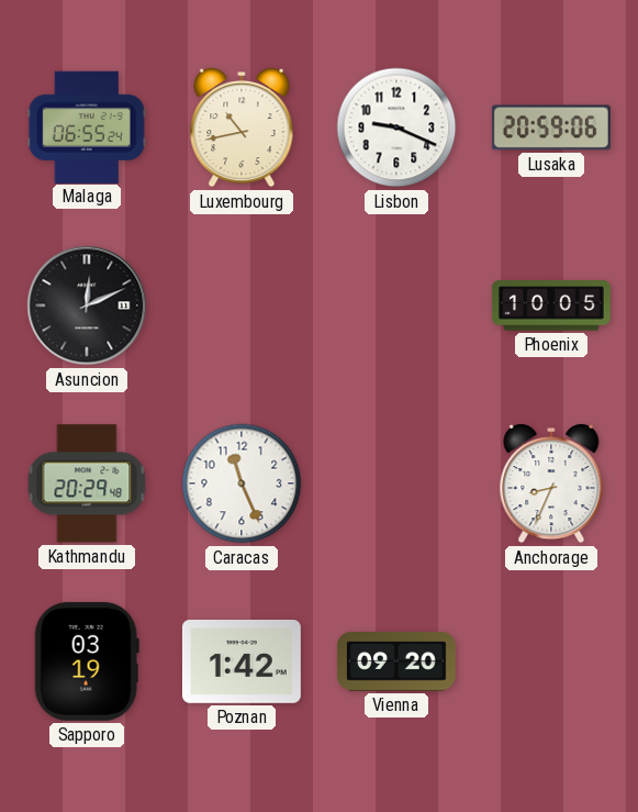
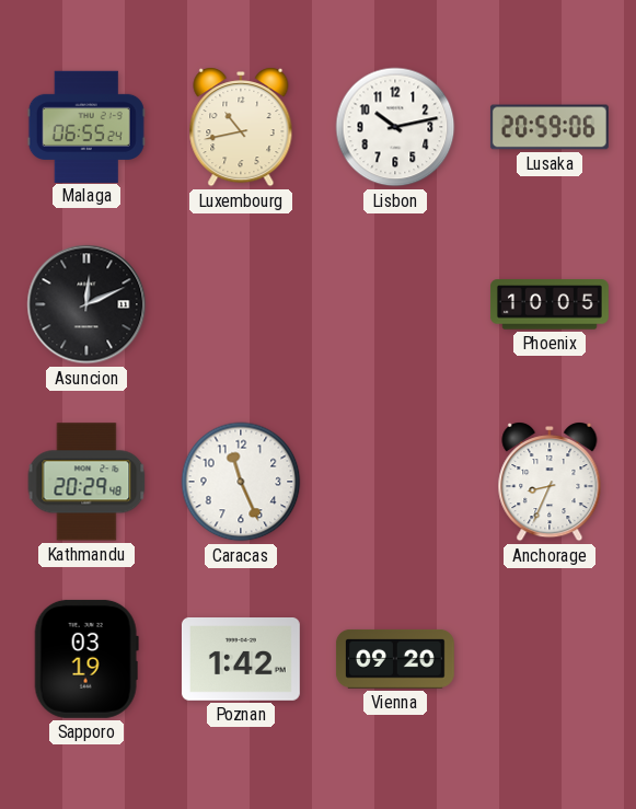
Lisbon: 9:19 -> 10:13 (395, 127)
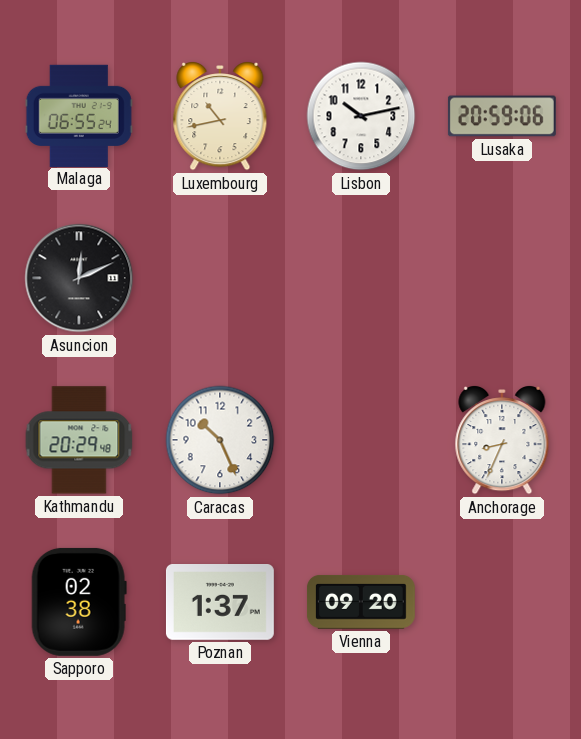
Phoenix: 10:05 -> none (550, 304)
Caracas: 11:26 -> 10:26 (220, 440)
Sapporo: 03:19 -> 02:38 (79, 602)
Poznan: 1:42 -> 1:37 (220, 603)
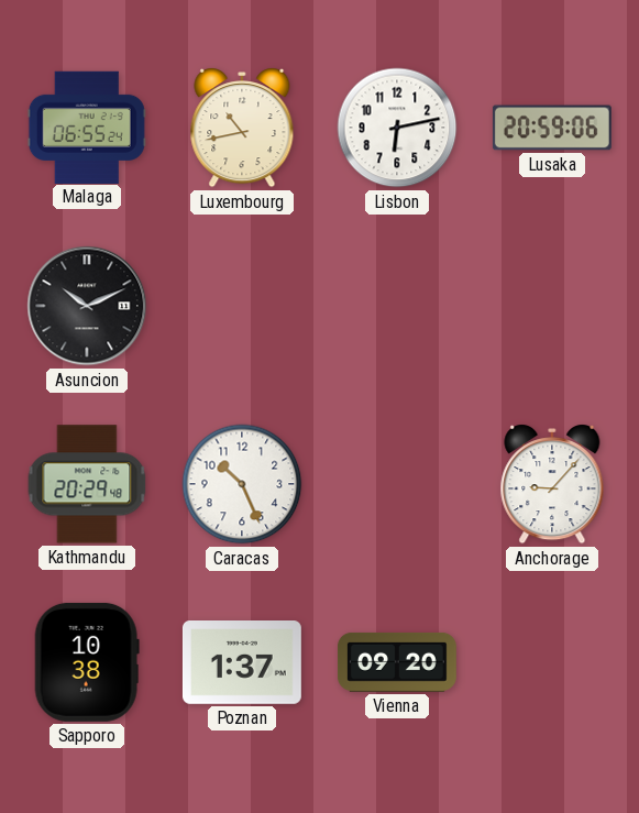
Lisbon: 10:13 -> 6:13 (397, 128)
Asuncion: 12:11 -> 10:11 (87, 306)
Anchorage: 8:34 -> 9:07 (552, 485)
Sapporo: 02:38 -> 10:38 (87, 662)
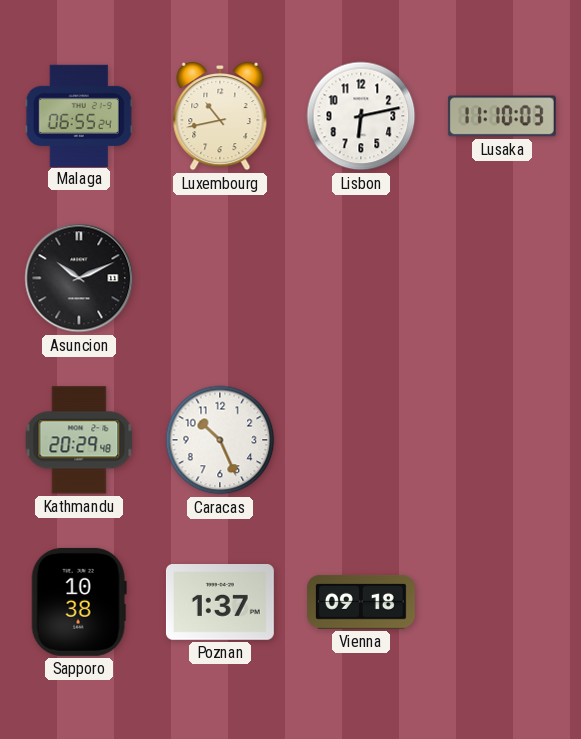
Lusaka: 20:59 -> 11:10 (502, 116)
Anchorage: 9:07 -> none (552, 485)
Vienna: 09:20 -> 09:18 (361, 602)
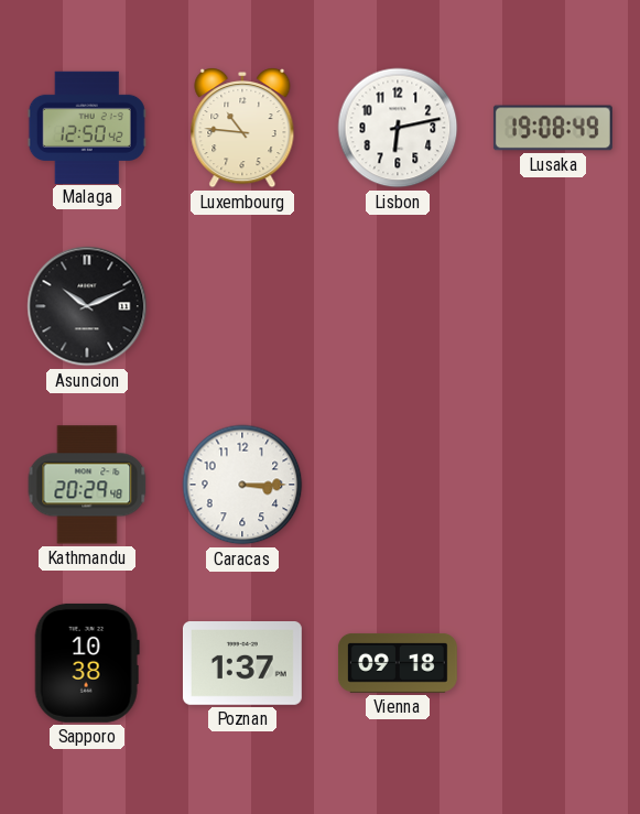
Malaga: 06:55 -> 12:50 (87, 127)
Luxembourg: 10:43 -> 10:46 (242, 129)
Lusaka: 11:10 -> 19:08 (553, 128)
Caracas: 10:26 -> 3:15 (242, 485)
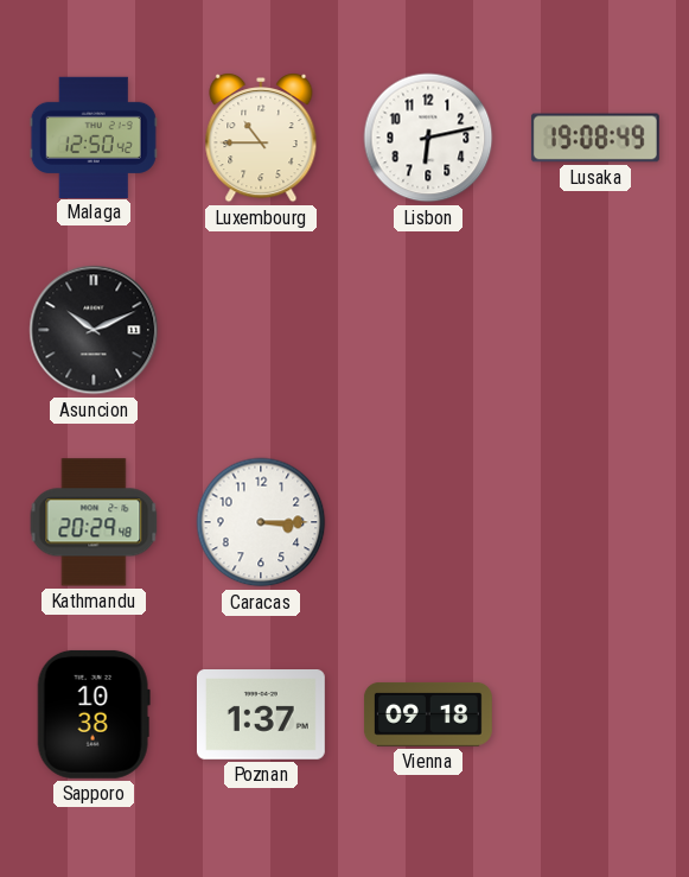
Luxembourg: 10:46 -> 10:45 (261, 139)
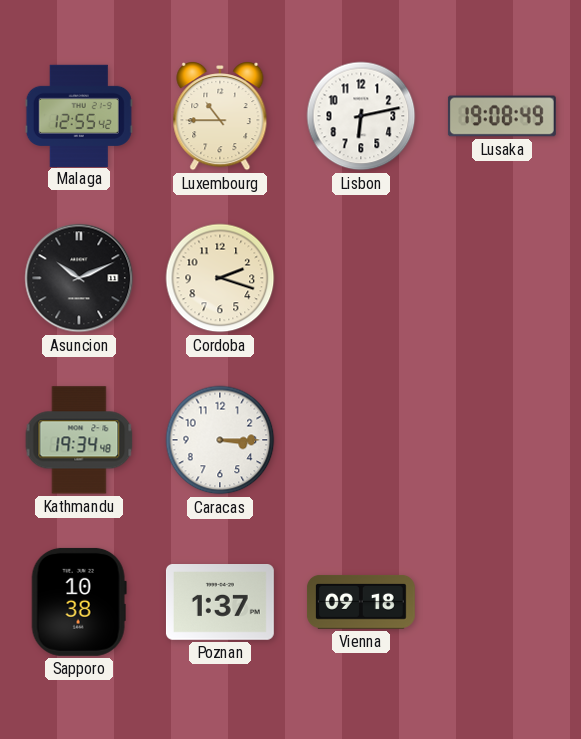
Malaga: 12:50 -> 12:55 (79, 115)
Cordoba: none -> 2:18 (220, 278)
Kathmandu: 20:29 -> 19:34 (79, 440)
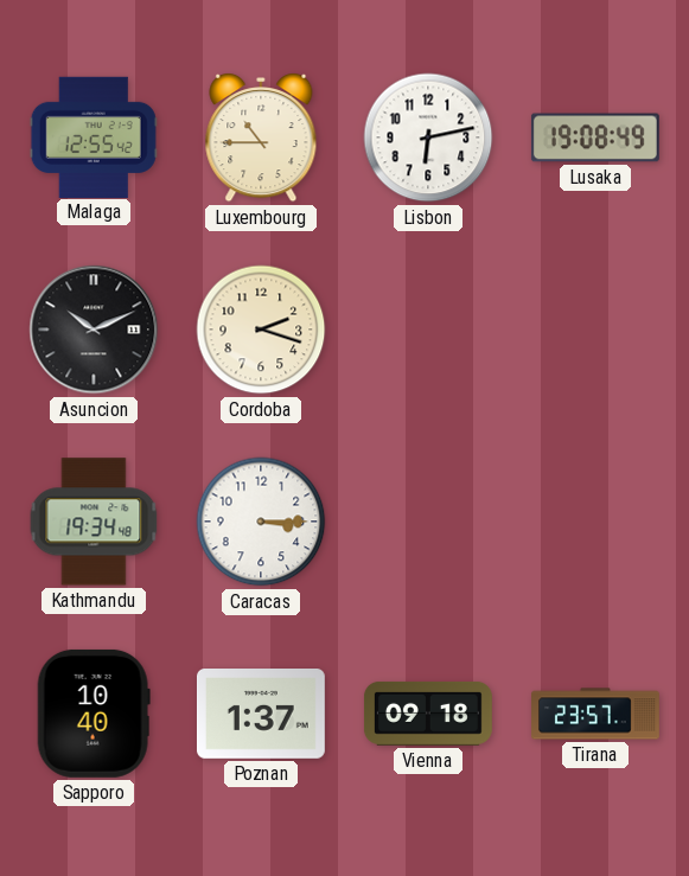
Sapporo: 10:38 -> 10:40 (94, 714)
Tirana: none -> 23:57 (597, 714)
